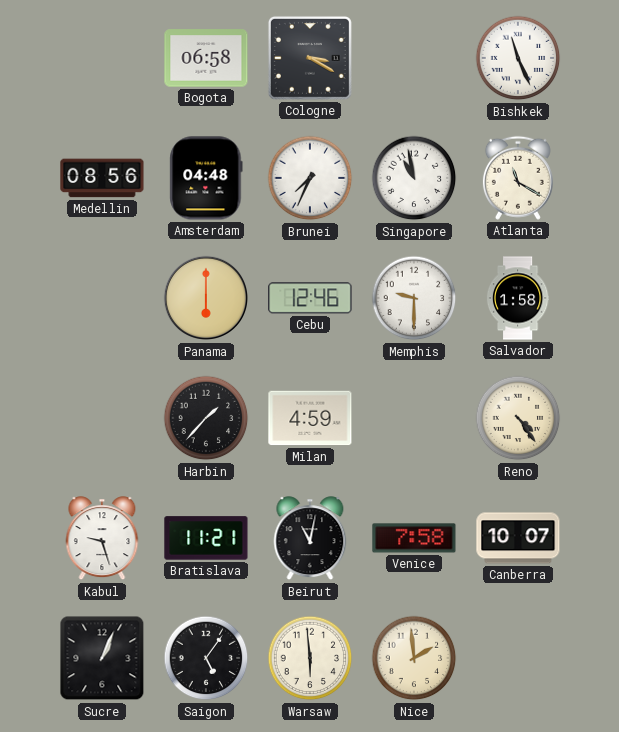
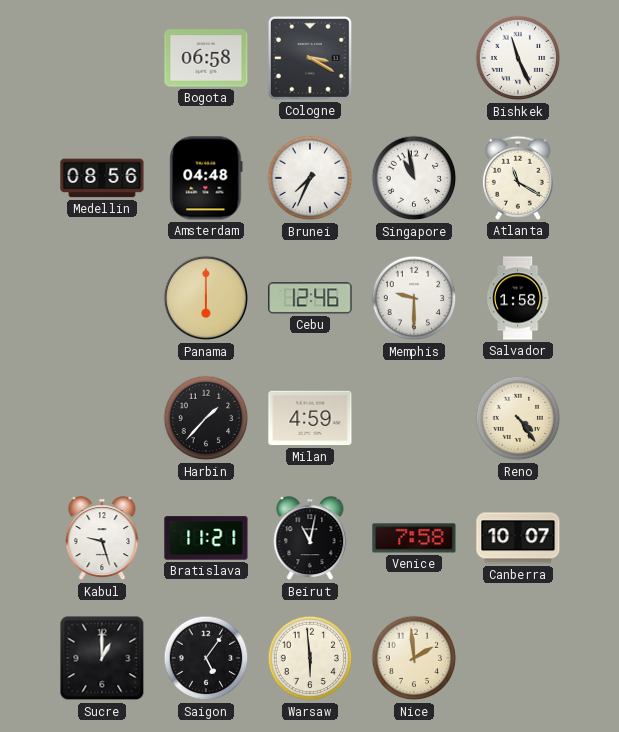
Sucre: 1:04 -> 1:00 (102, 658)
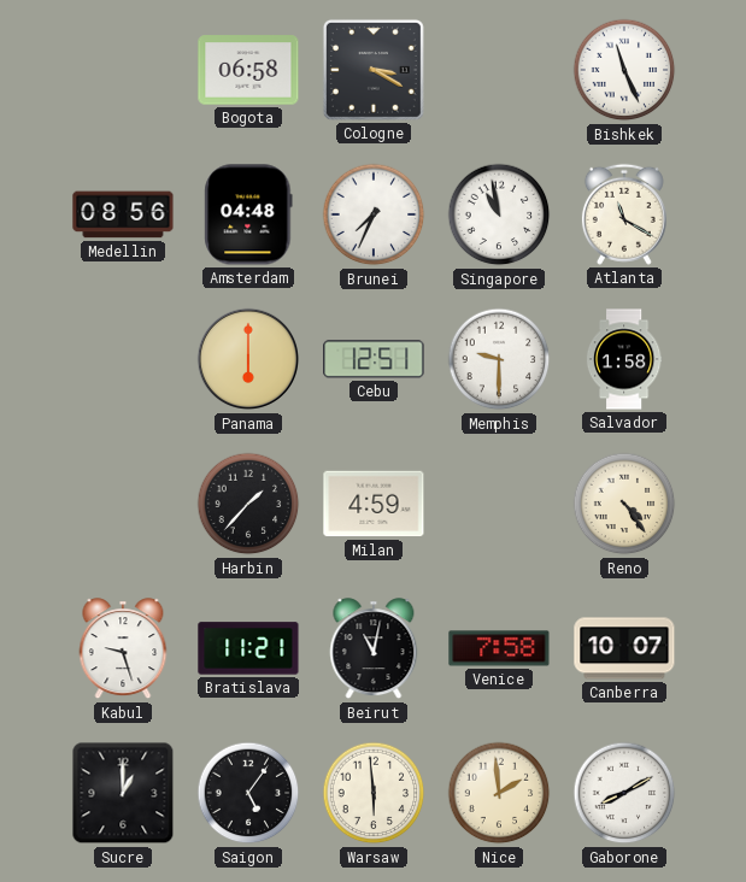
Cebu: 12:46 -> 12:51 (374, 359)
Gaborone: none -> 8:10 (624, 793)
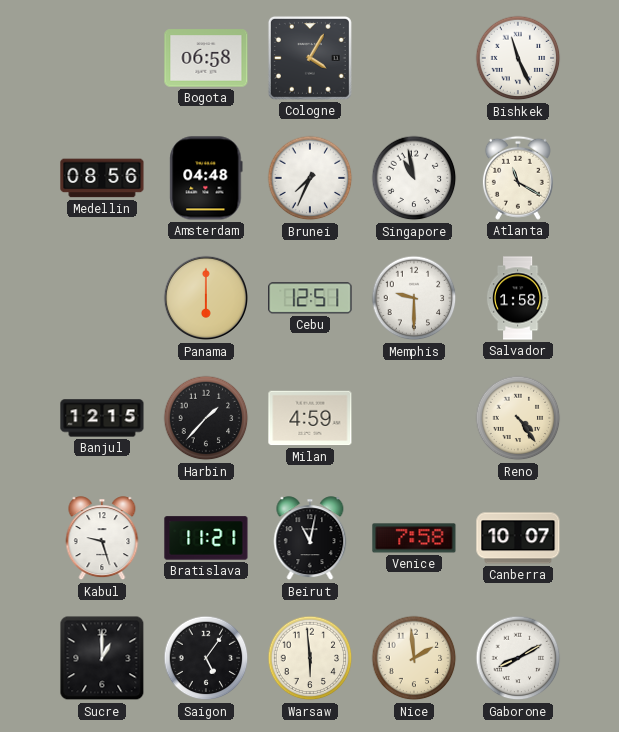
Cologne: 3:20 -> 4:05 (310, 58)
Banjul: none -> 12:15 (102, 418)
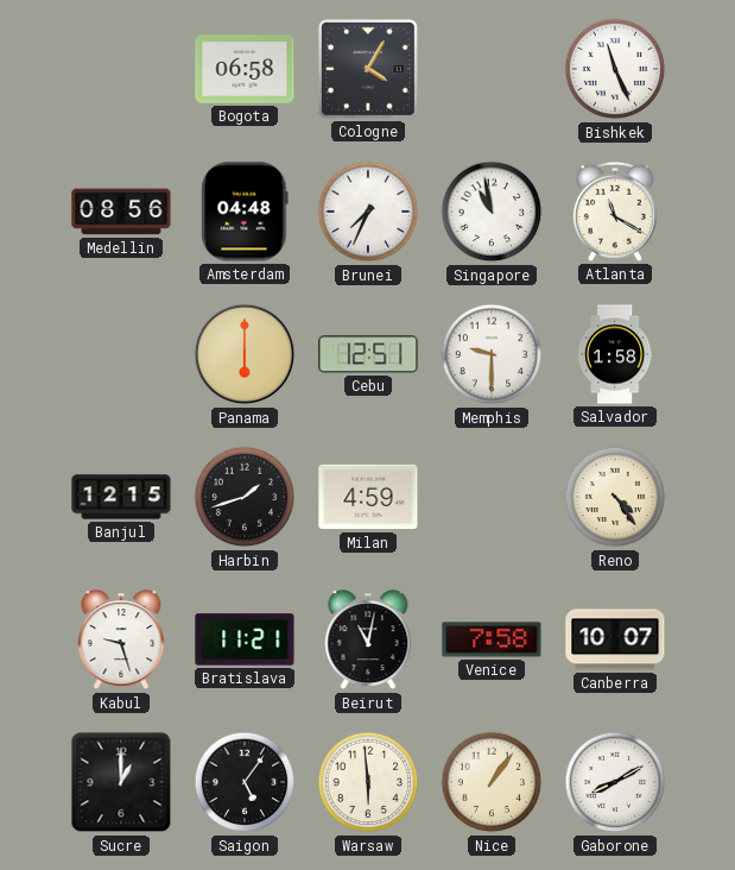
Harbin: 1:37 -> 1:42 (245, 497)
Nice: 1:59 -> 1:06 (492, 782)
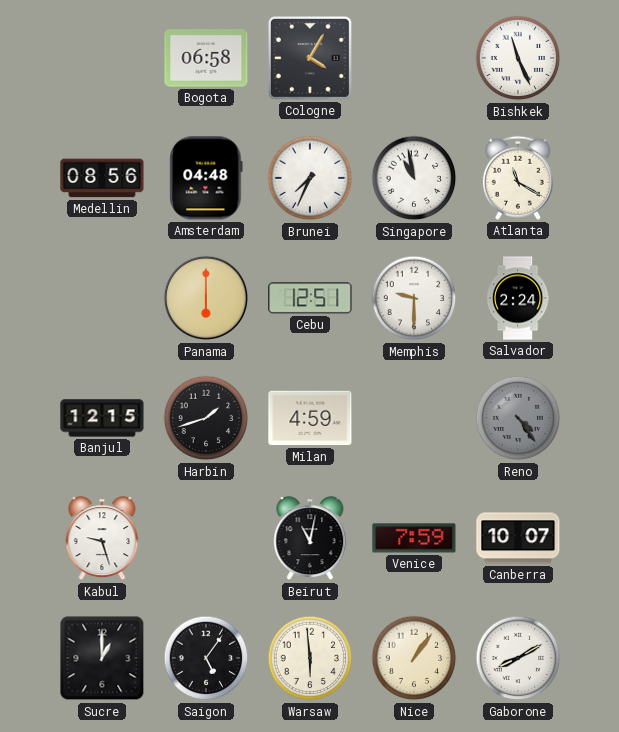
Salvador: 1:58 -> 2:24 (518, 298)
Reno dial: cream -> grey (518, 418)
Bratislava: 11:21 -> none (245, 639)
Venice: 7:58 -> 7:59 (414, 538)
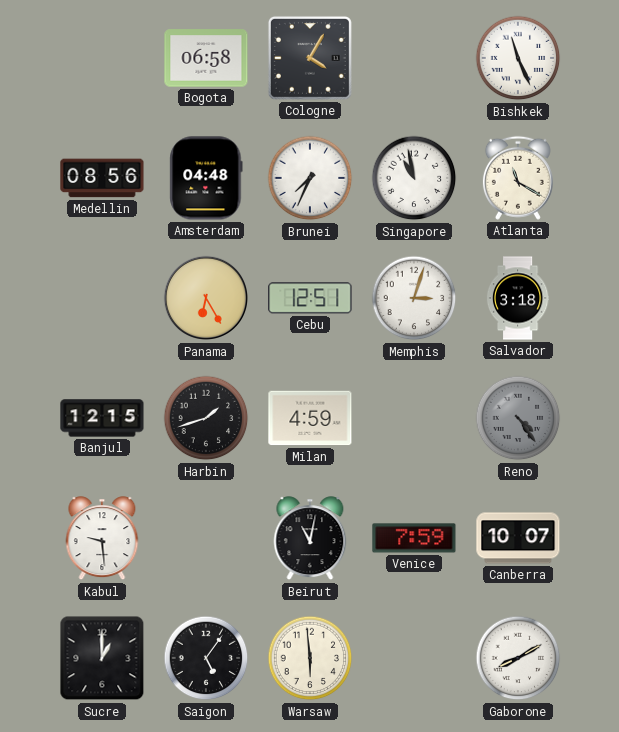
Panama: 6:00 -> 6:25 (206, 298)
Memphis: 9:30 -> 3:03 (414, 298)
Salvador: 2:24 -> 3:18 (518, 298)
Kabul: 9:27 -> 9:29 (102, 539)
Nice: 1:06 -> none (414, 658)
